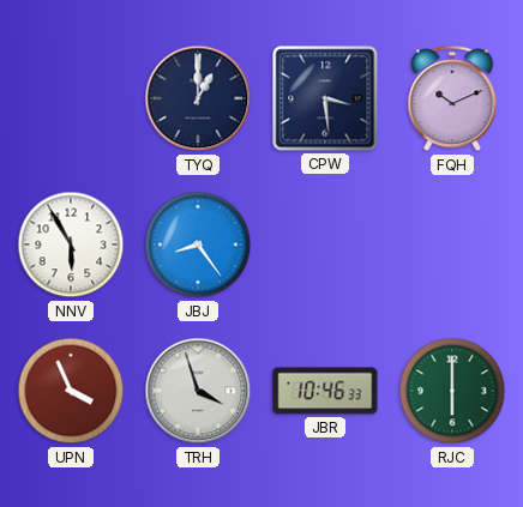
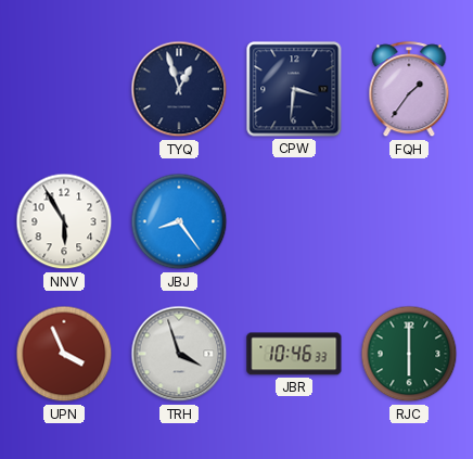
TYQ: 1:00 -> 12:57 (179, 89)
CPW: 3:29 -> 3:31 (294, 89)
FQH: 10:11 -> 1:36 (409, 90)
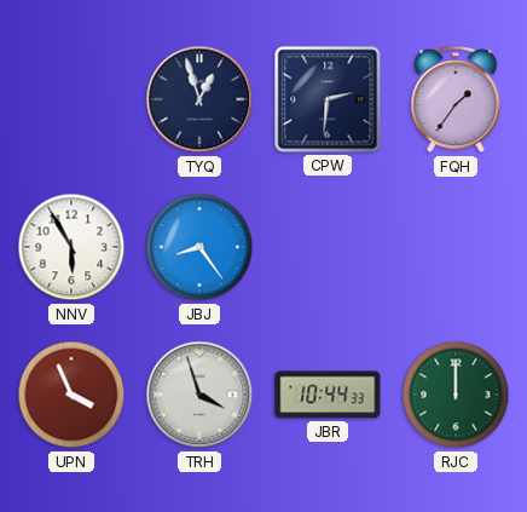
CPW: 3:31 -> 2:31 (328, 99)
JBR: 10:46 -> 10:44 (328, 395)
RJC: 6:00 -> 12:00 (456, 395)
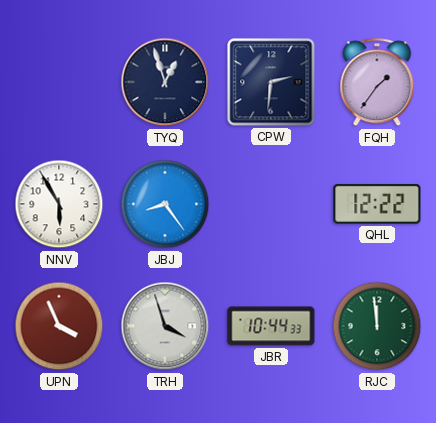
QHL: none -> 12:22 (377, 204)
RJC: 12:00 -> 11:59 (377, 326)
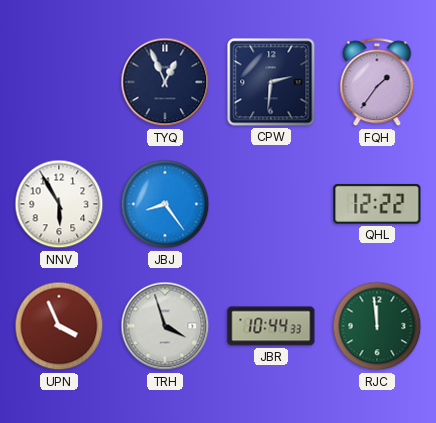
TYQ: 12:57 -> 12:56 (165, 82)
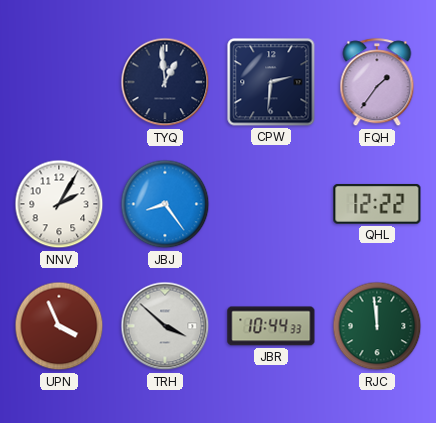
TYQ: 12:56 -> 12:59 (165, 82)
NNV: 5:55 -> 2:05 (59, 204)
TRH: 3:57 -> 3:52 (165, 326)
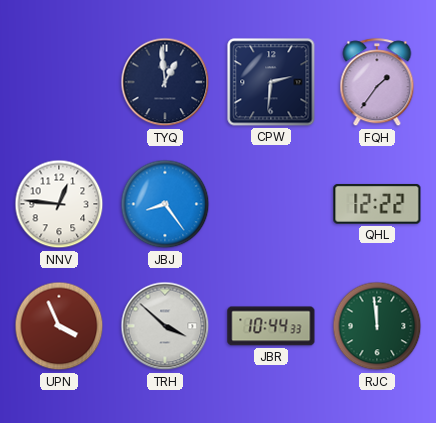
NNV: 2:05 -> 12:46 (59, 204)
